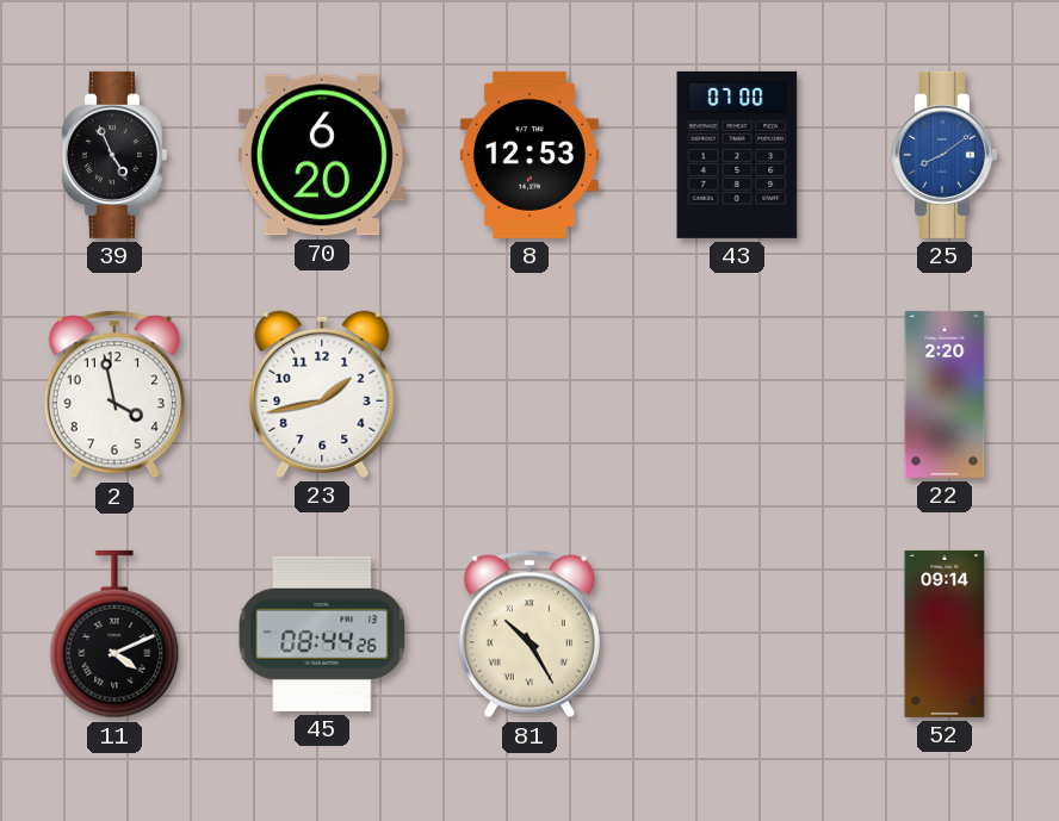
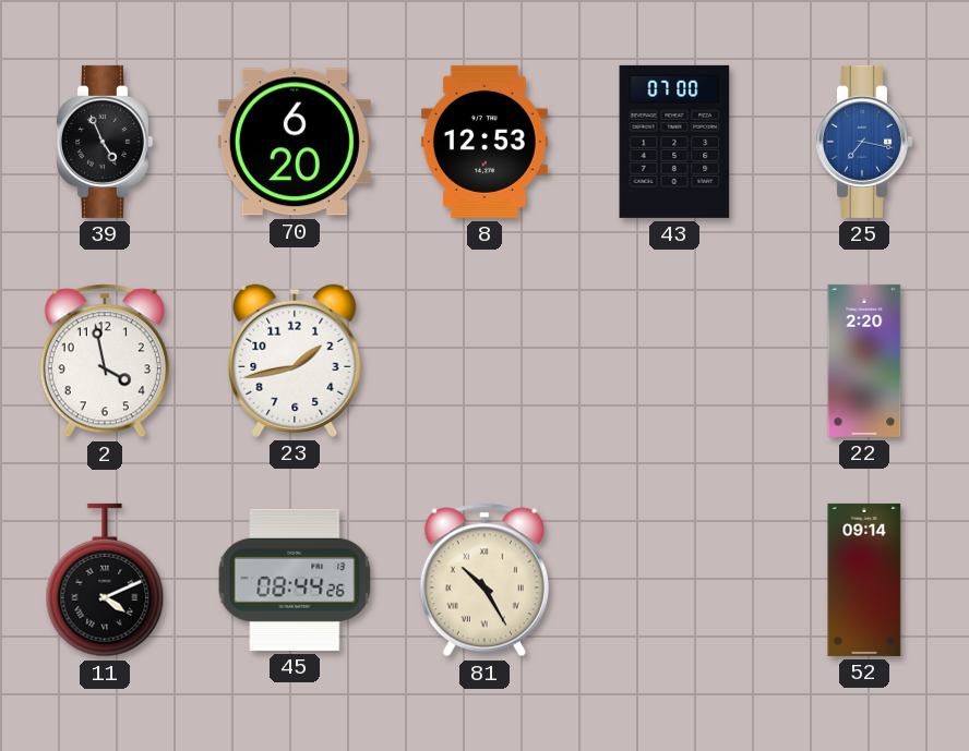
25: 8:09 -> 7:17 (863, 142)
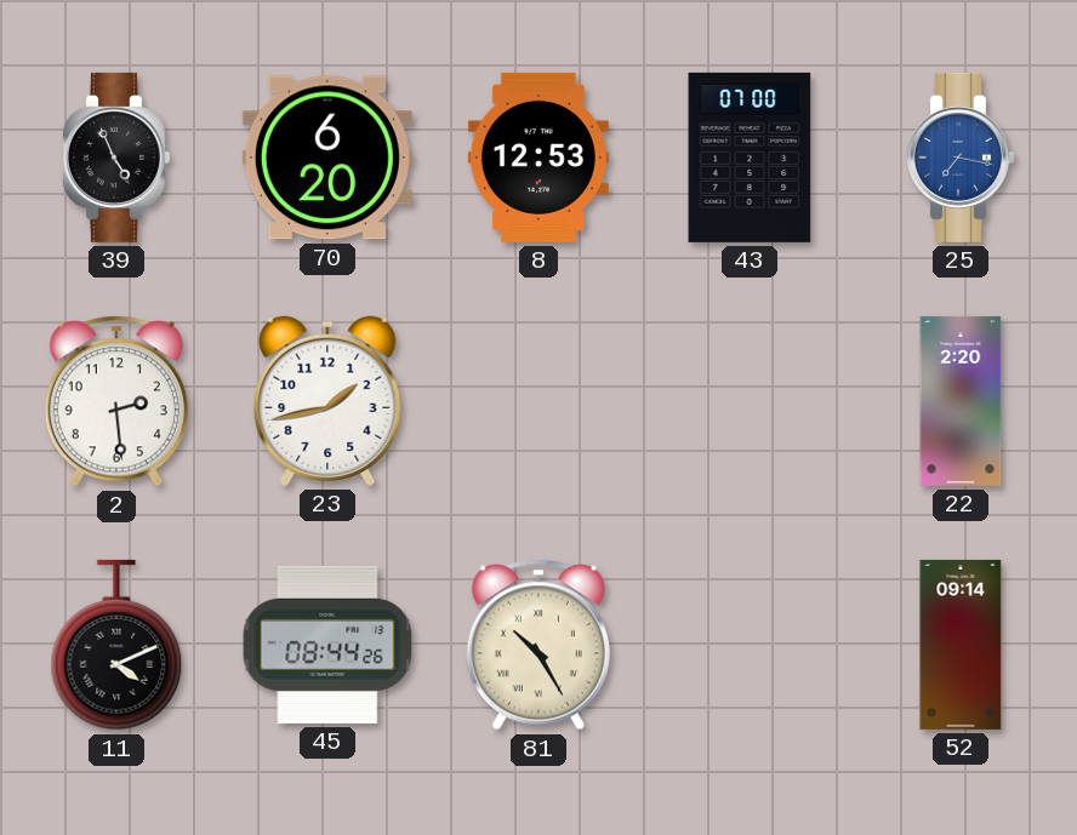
2: 3:58 -> 2:29 (116, 401)
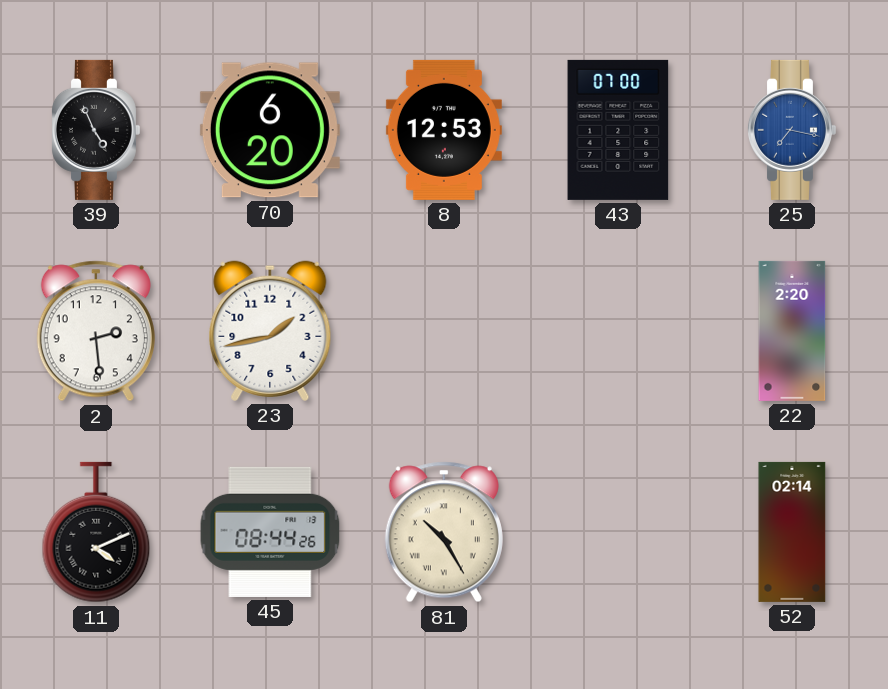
52: 09:14 -> 02:14 (792, 532)
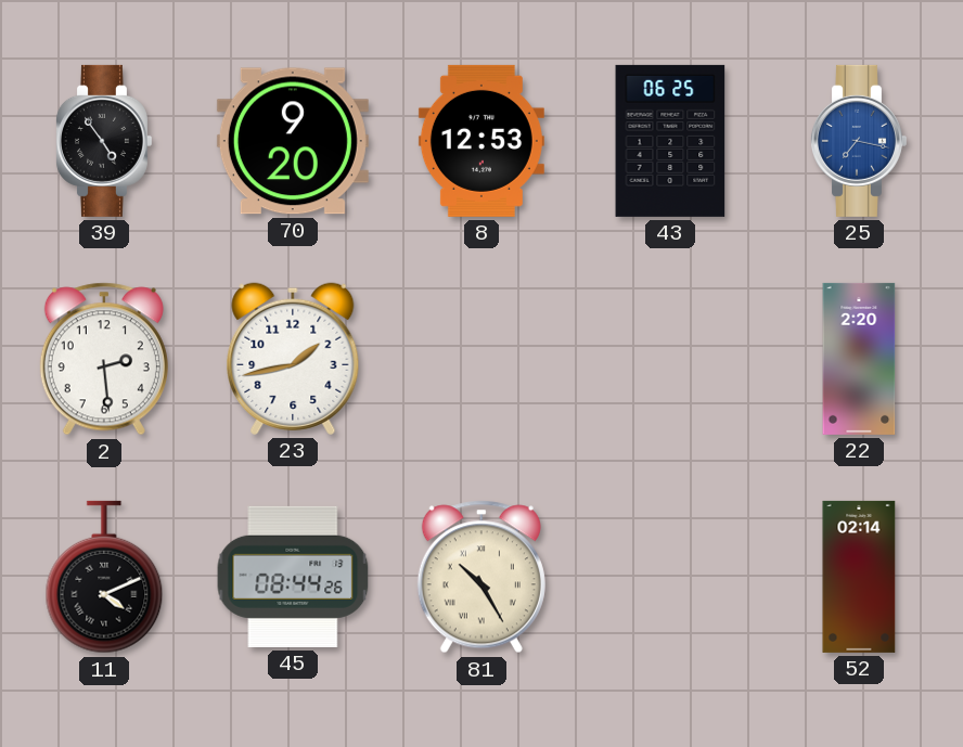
39: 4:56 -> 4:54 (103, 141)
70: 6:20 -> 9:20 (293, 141)
43: 07:00 -> 06:25 (670, 141)
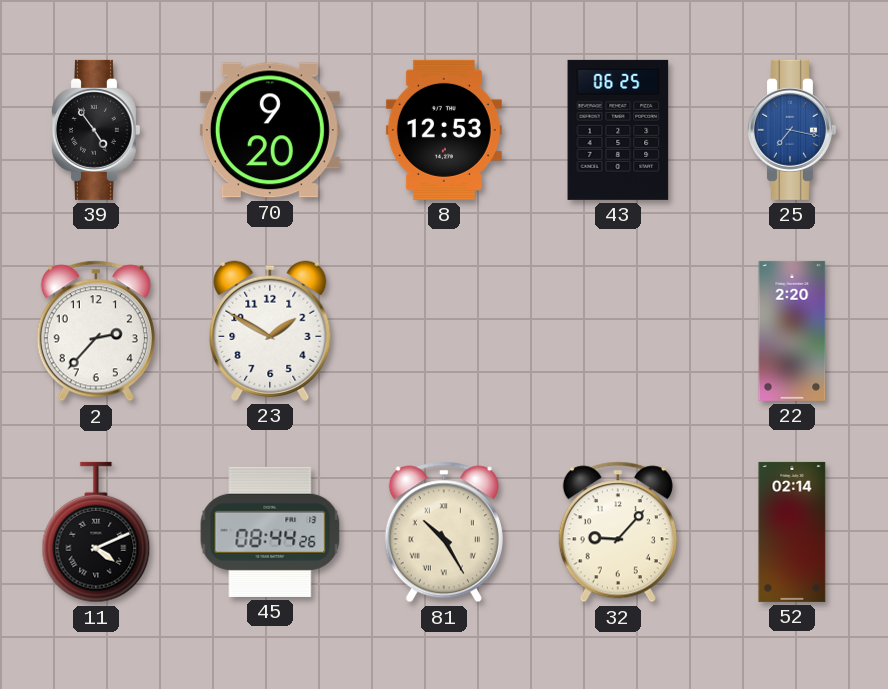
2: 2:29 -> 2:37 (96, 331)
23: 1:43 -> 1:50 (270, 331)
32: none -> 9:07 (618, 532)
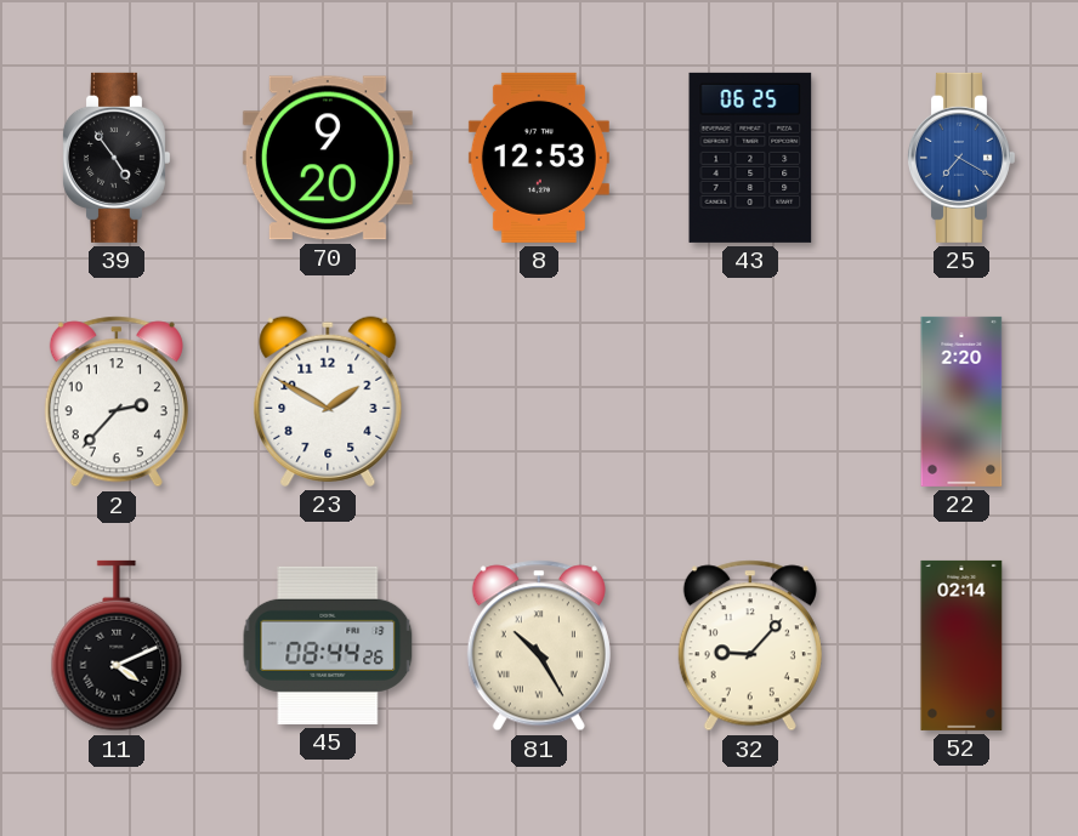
25: 7:17 -> 7:20 (960, 158)
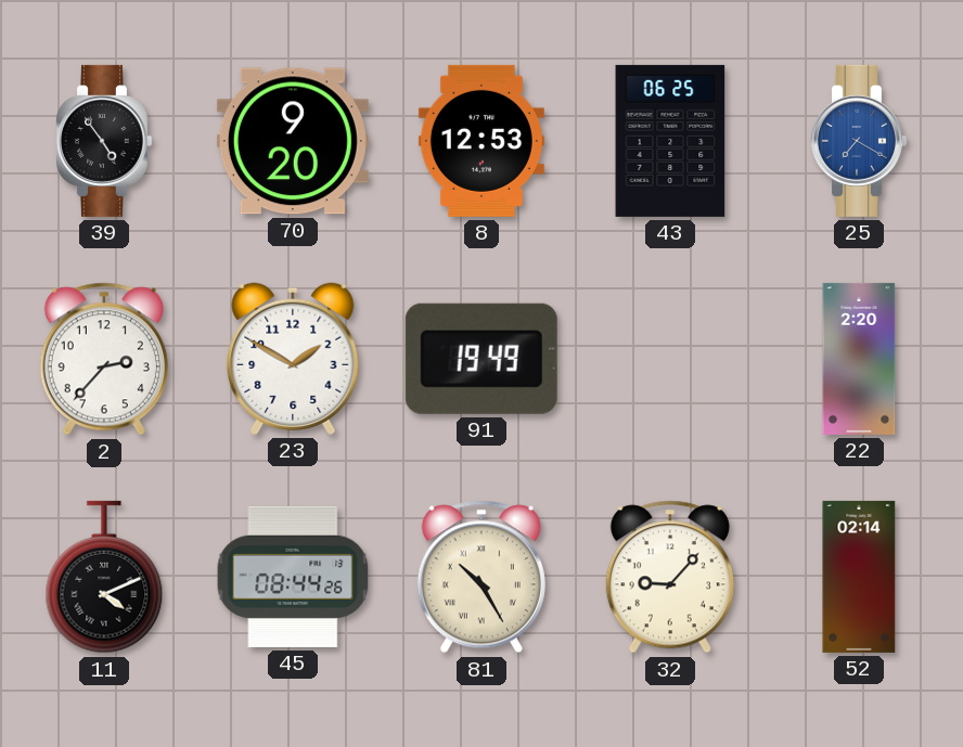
91: none -> 19:49 (481, 359)
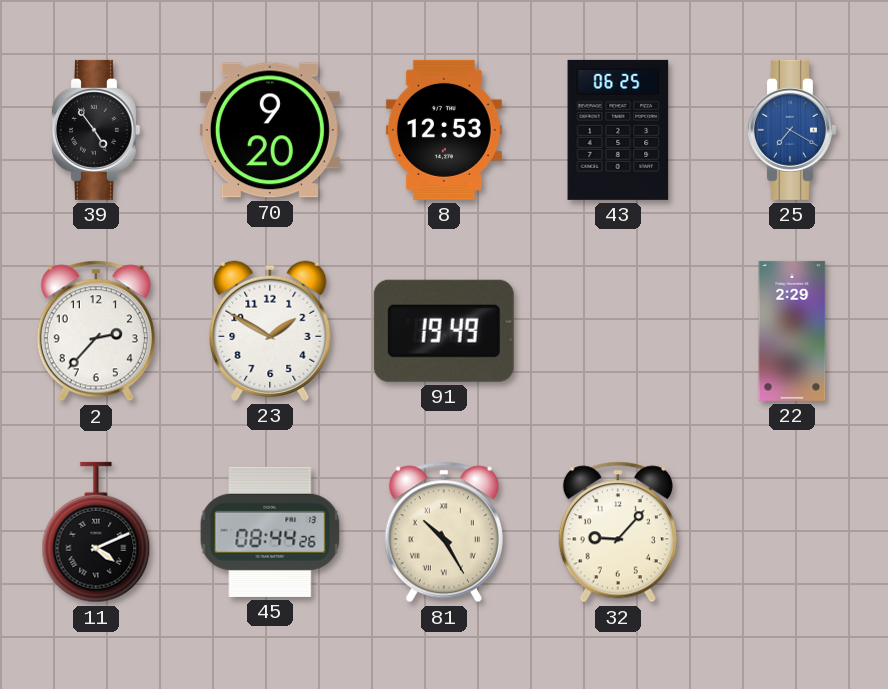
22: 2:20 -> 2:29 (792, 331)
52: 02:14 -> none (859, 577)
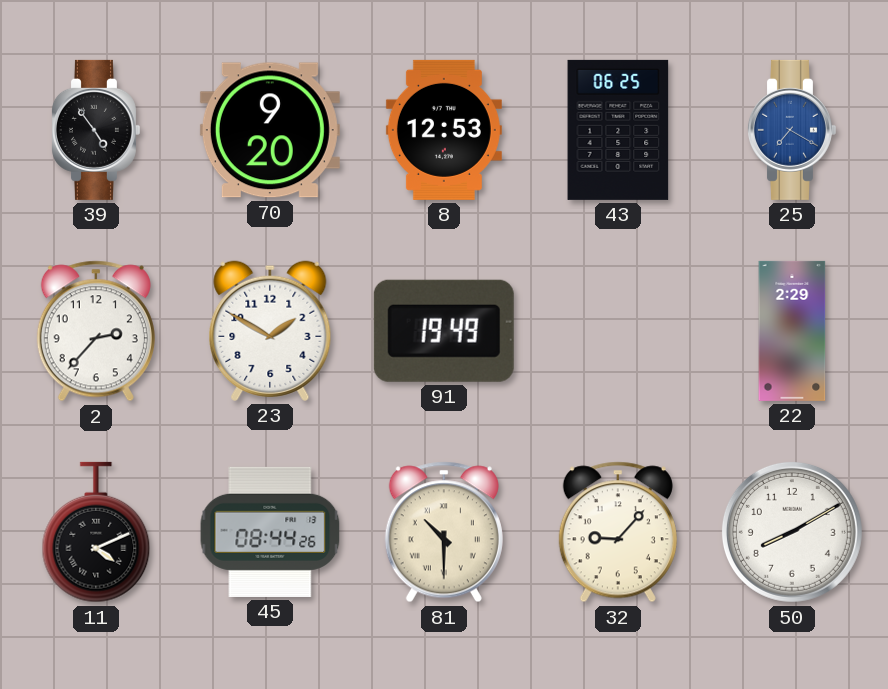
81: 10:25 -> 10:30 (444, 532)
50: none -> 8:10 (792, 532)
